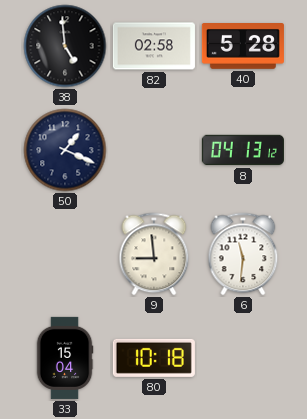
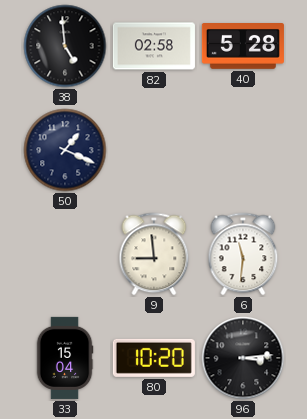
8: 04:13 -> none (243, 150)
80: 10:18 -> 10:20 (154, 358)
96: none -> 3:14 (243, 358)
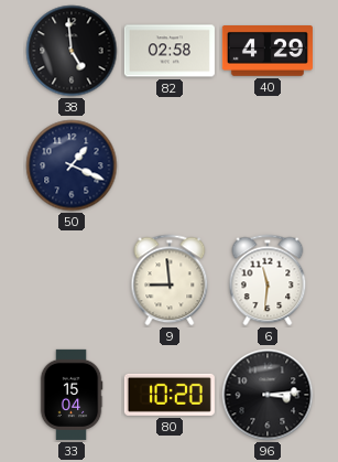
40: 5:28 -> 4:29 (268, 52)
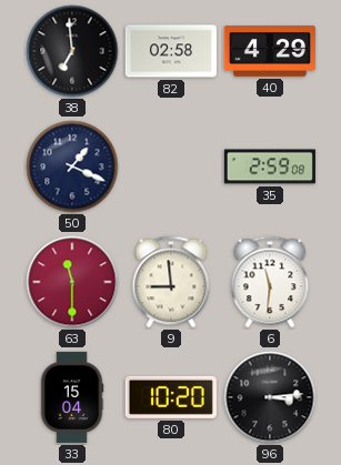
38: 4:59 -> 6:59 (72, 51)
35: none -> 2:59 (270, 166)
63: none -> 11:30 (72, 282)
